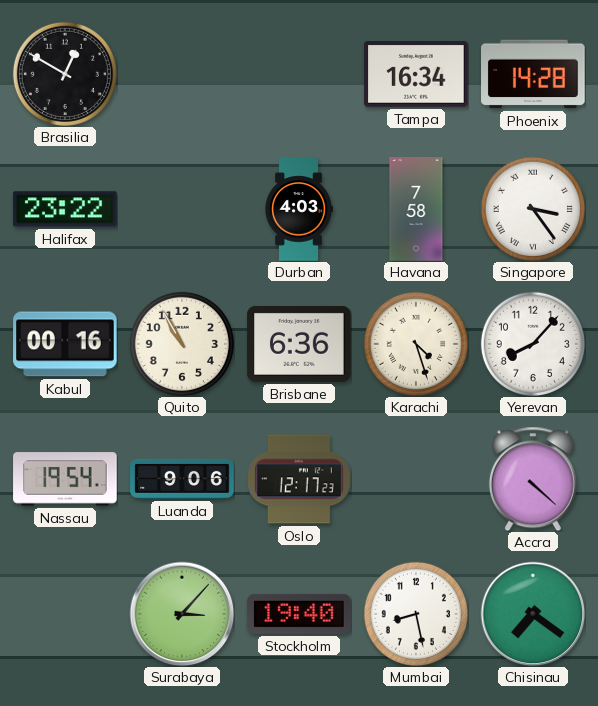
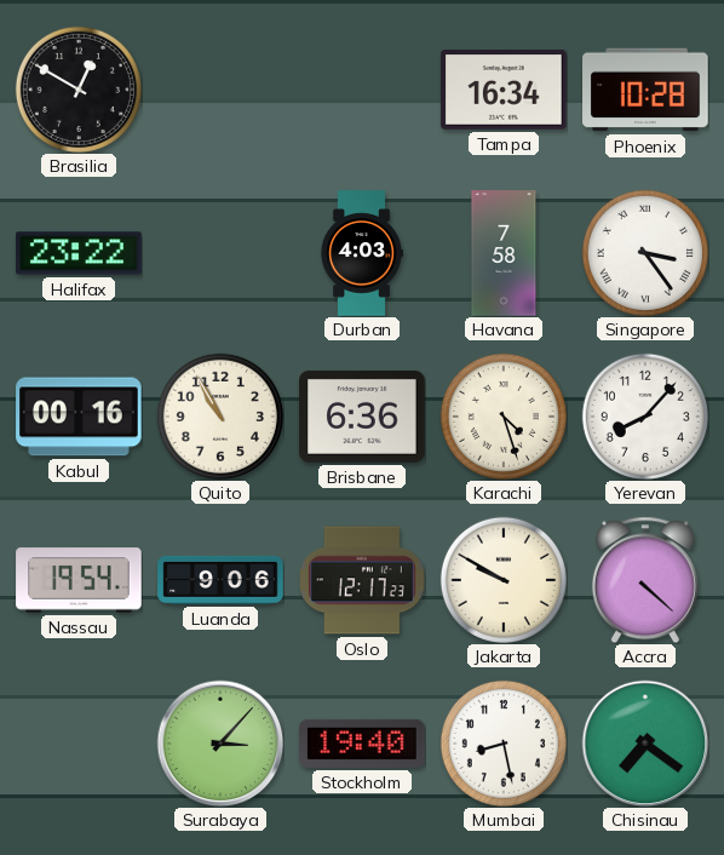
Phoenix: 14:28 -> 10:28 (645, 90)
Jakarta: none -> 9:50 (504, 580)
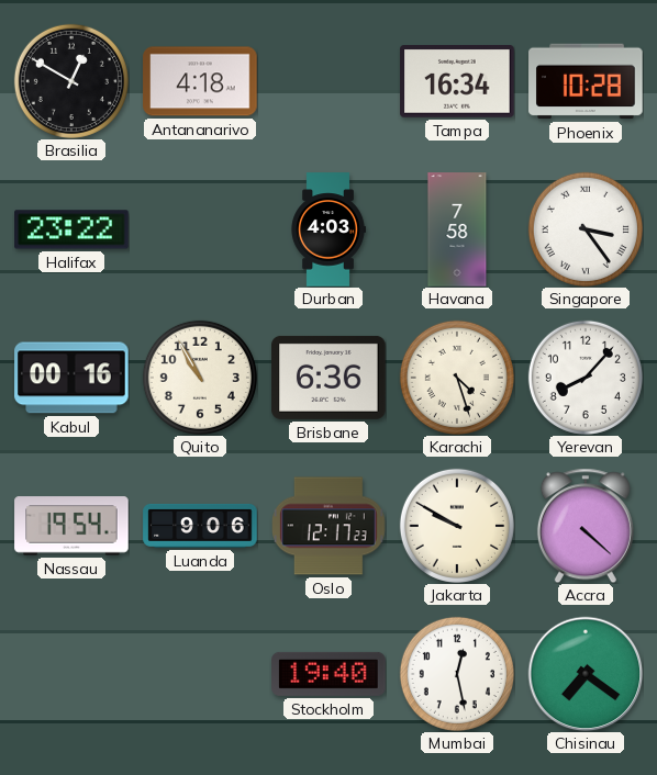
Antananarivo: none -> 4:18 (200, 81)
Surabaya: 3:07 -> none (220, 744)
Mumbai: 8:28 -> 12:28 (457, 674)
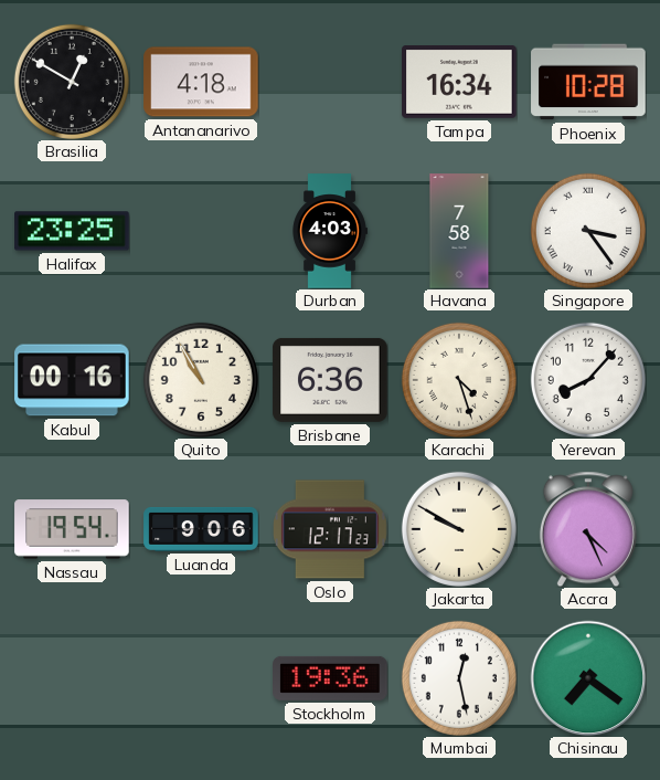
Halifax: 23:22 -> 23:25 (72, 231)
Accra: 4:22 -> 4:26 (588, 529)
Stockholm: 19:40 -> 19:36 (330, 678)
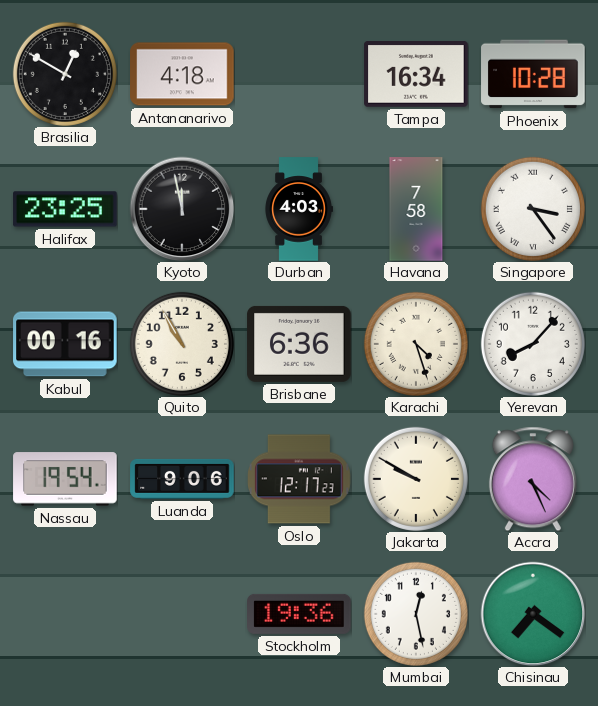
Kyoto: none -> 11:58 (182, 209)
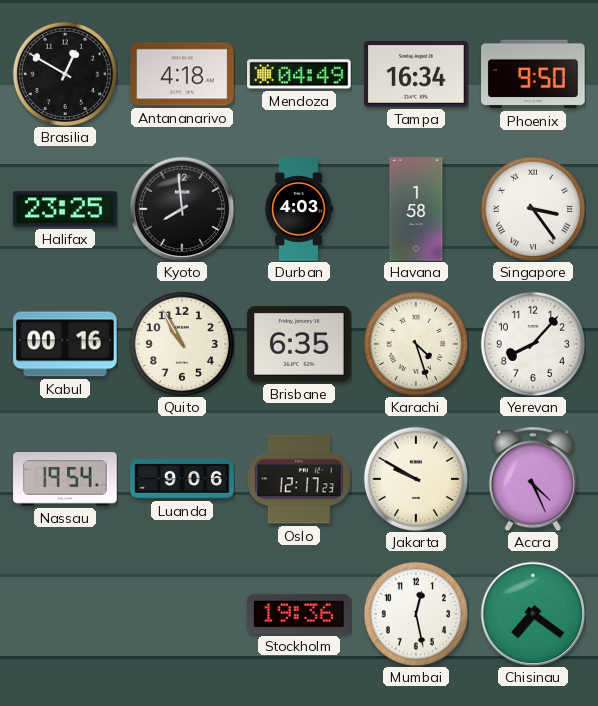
Mendoza: none -> 04:49 (299, 74)
Phoenix: 10:28 -> 9:50 (533, 74)
Kyoto: 11:58 -> 7:59 (182, 209)
Havana: 7:58 -> 1:58 (416, 209)
Brisbane: 6:36 -> 6:35 (299, 344)
